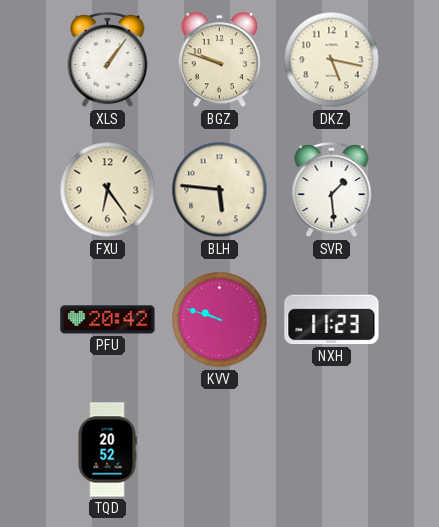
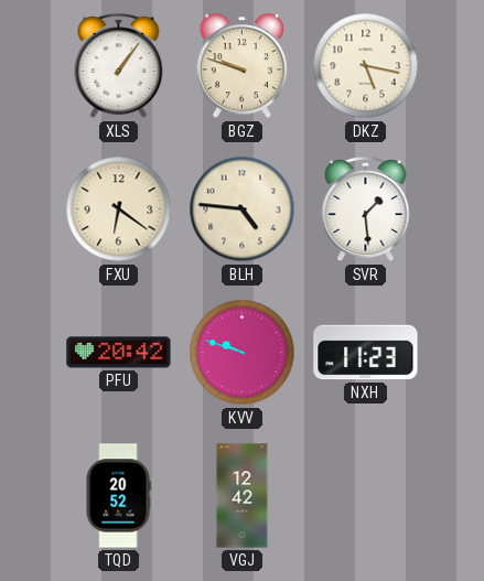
FXU: 6:24 -> 6:21 (119, 209)
BLH: 5:46 -> 4:46 (243, 209)
VGJ: none -> 12:42 (243, 496)
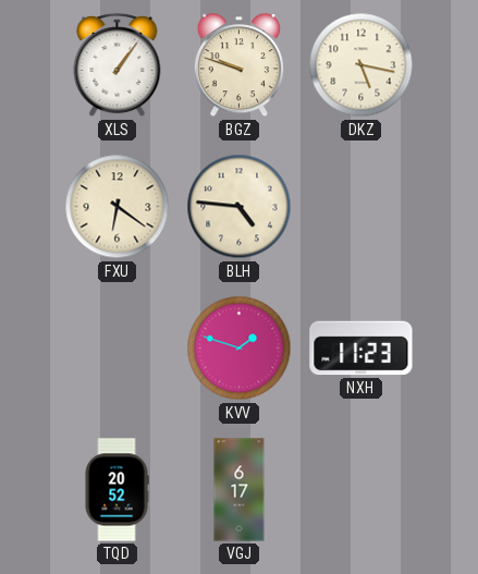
SVR: 1:29 -> none (366, 211)
PFU: 20:42 -> none (119, 353)
KVV: 9:48 -> 1:48 (240, 349)
VGJ: 12:42 -> 6:17 (240, 490)
